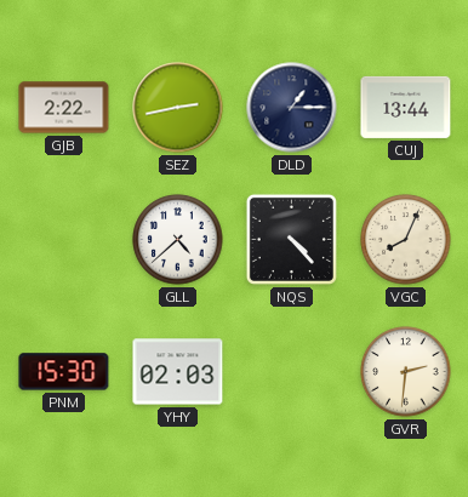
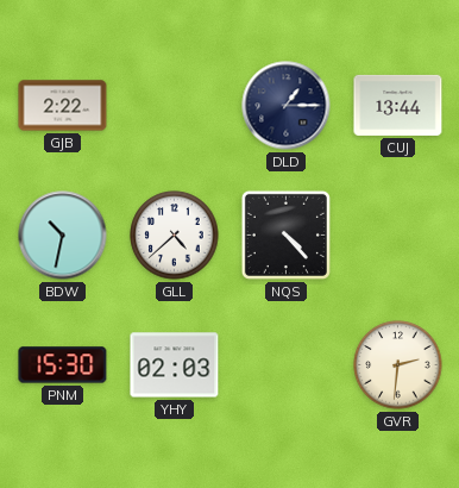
SEZ: 2:43 -> none (178, 108)
BDW: none -> 10:32 (63, 236)
VGC: 8:04 -> none (406, 240)
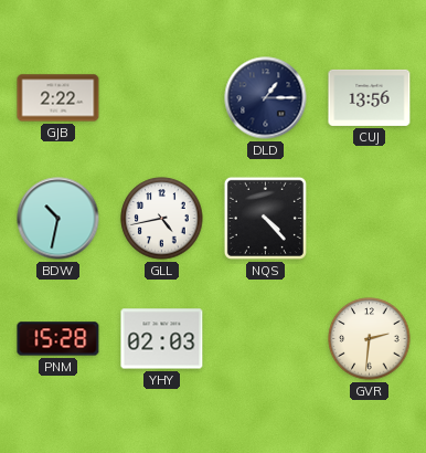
CUJ: 13:44 -> 13:56 (370, 97)
GLL: 4:38 -> 4:43 (162, 219)
PNM: 15:30 -> 15:28 (58, 339)
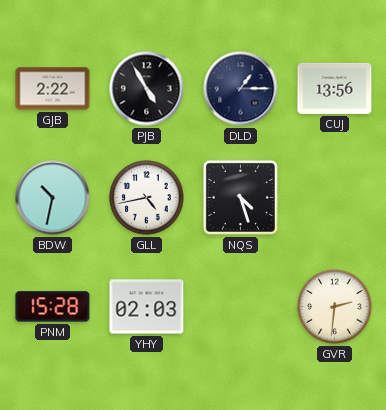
PJB: none -> 4:55 (147, 89)
NQS: 4:23 -> 4:27 (240, 197)
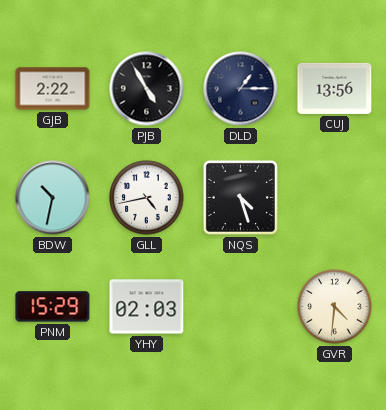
PNM: 15:28 -> 15:29 (53, 307)
GVR: 2:31 -> 4:31 (335, 307)
